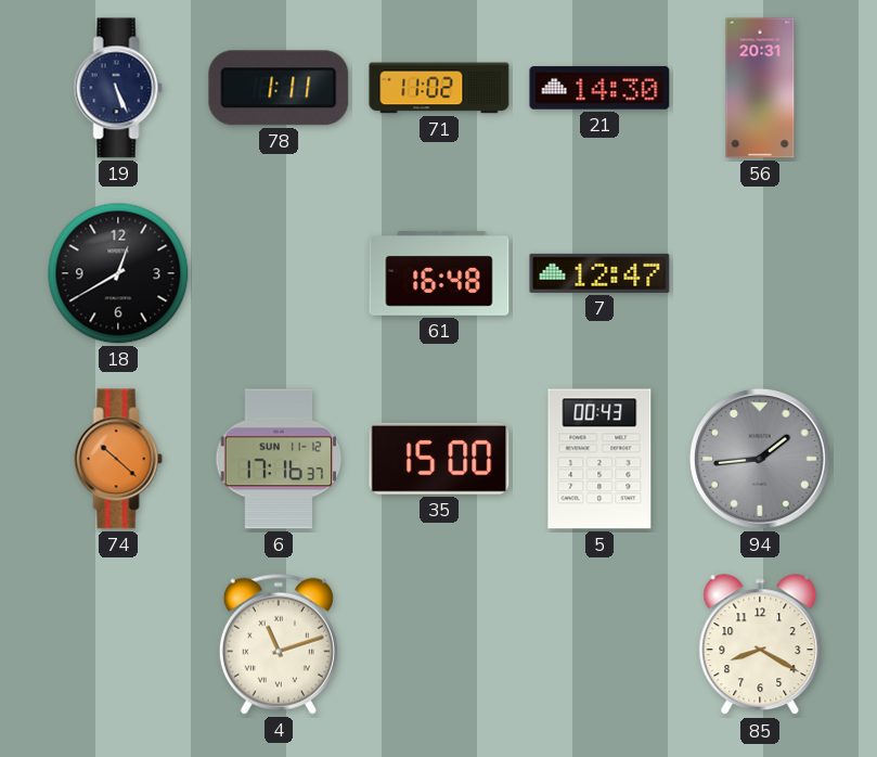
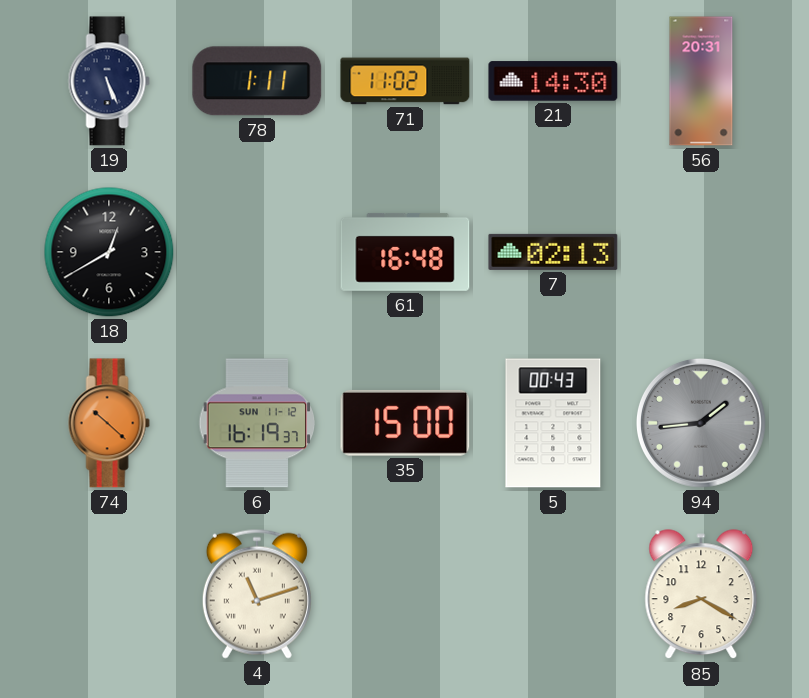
7: 12:47 -> 02:13 (553, 252)
6: 17:16 -> 16:19 (257, 423)
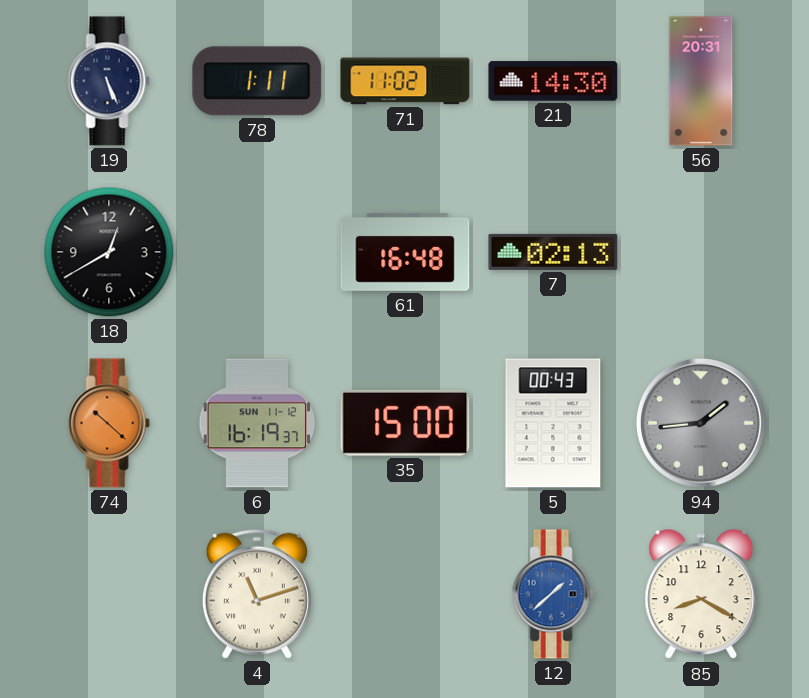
12: none -> 1:38 (553, 594)
